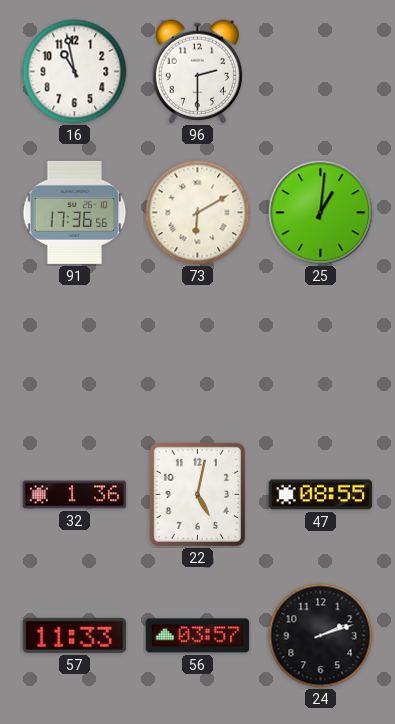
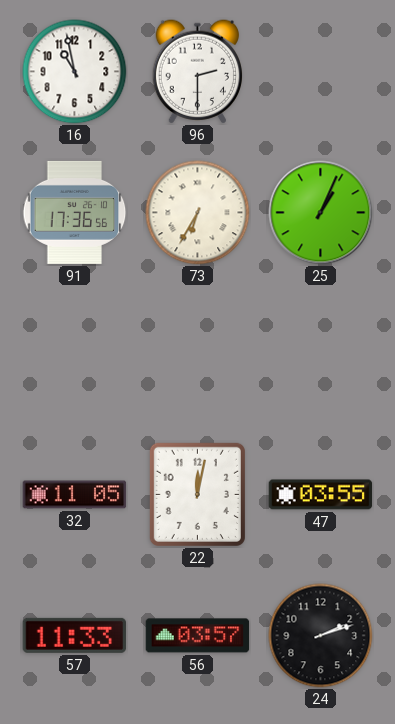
73: 6:10 -> 6:35 (198, 213)
25: 1:01 -> 1:04 (321, 213)
32: 1:36 -> 11:05 (75, 495)
22: 5:02 -> 12:02 (197, 494)
47: 08:55 -> 03:55 (321, 495)
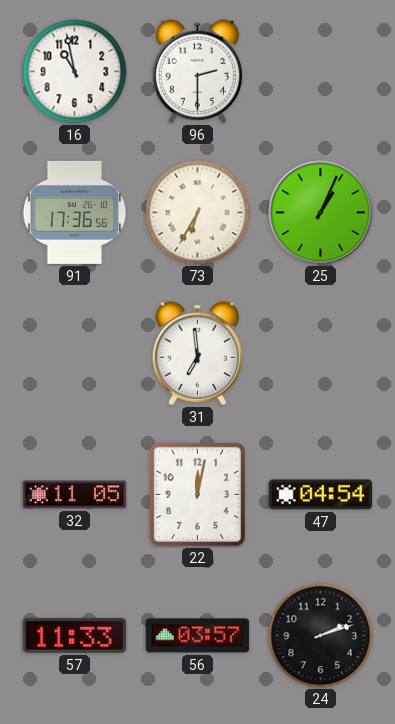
31: none -> 6:59 (197, 354)
47: 03:55 -> 04:54 (321, 495)
